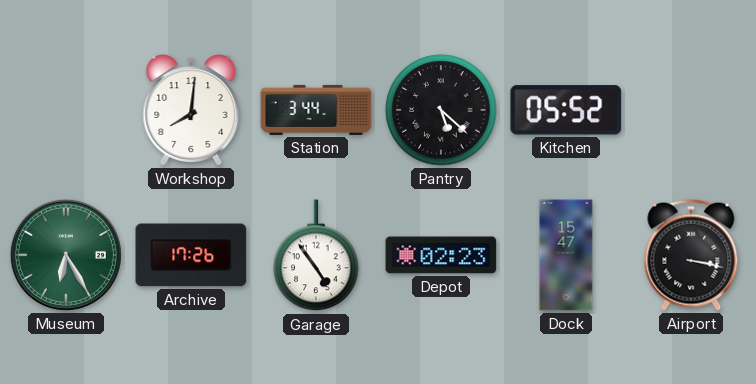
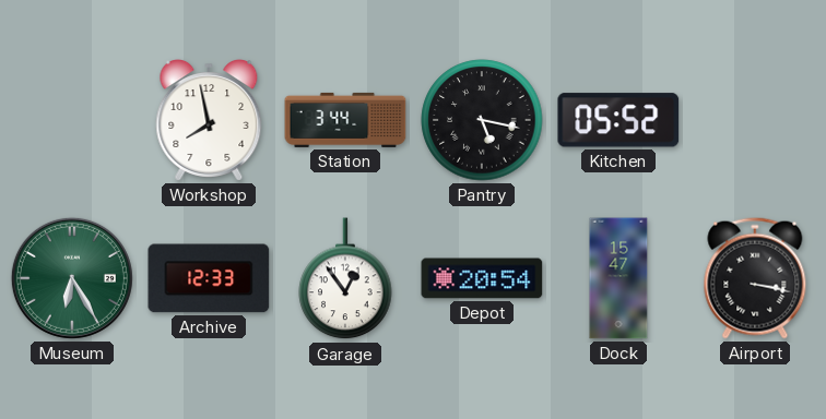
Workshop: 8:01 -> 7:58 (209, 120)
Pantry: 5:22 -> 5:17 (482, 120)
Archive: 17:26 -> 12:33 (209, 278)
Garage: 4:54 -> 12:54 (345, 279)
Depot: 02:23 -> 20:54 (482, 278)
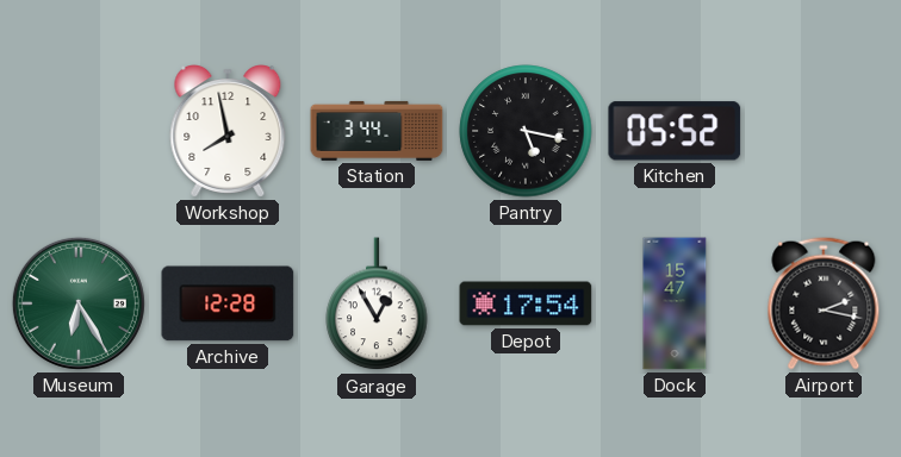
Archive: 12:33 -> 12:28 (228, 303)
Garage: 12:54 -> 12:55 (377, 305)
Depot: 20:54 -> 17:54 (526, 303)
Airport: 3:17 -> 2:17 (824, 303)
